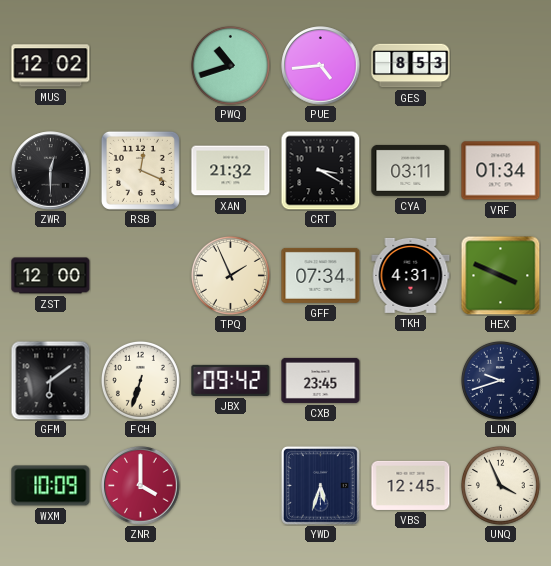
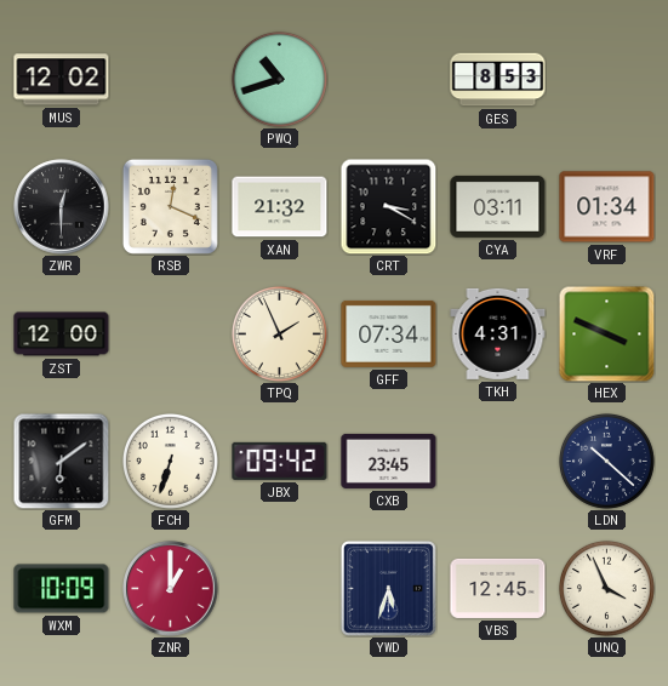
PUE: 4:44 -> none (321, 66)
LDN: 9:42 -> 10:22 (606, 461)
ZNR: 4:00 -> 1:00 (171, 589)
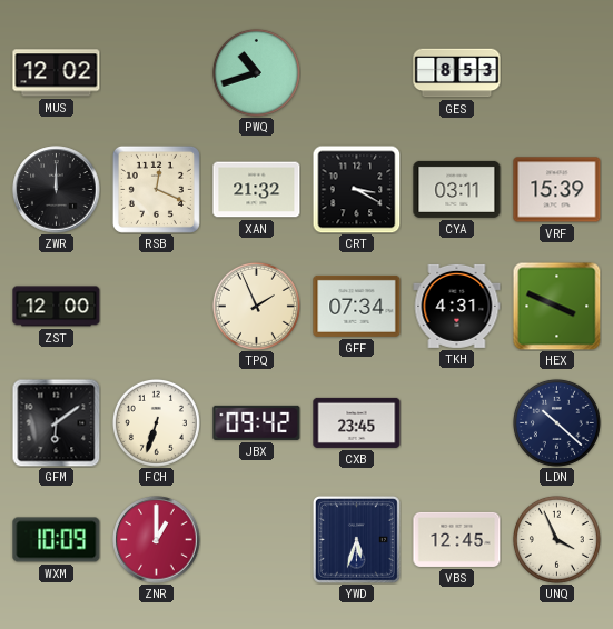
ZWR: 12:30 -> 12:00 (57, 190)
VRF: 01:34 -> 15:39 (557, 190)
